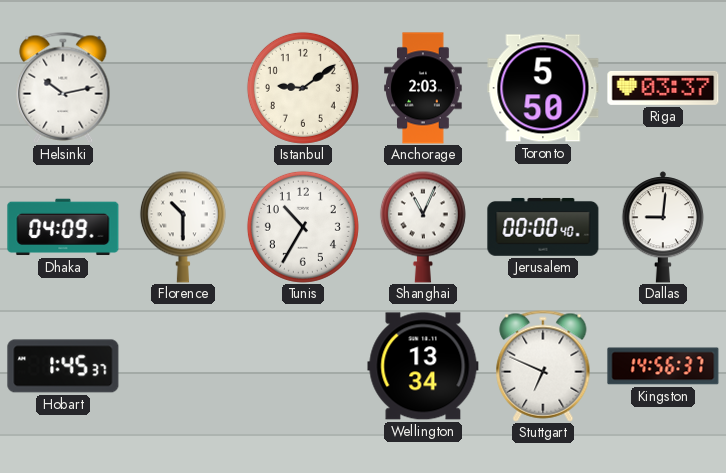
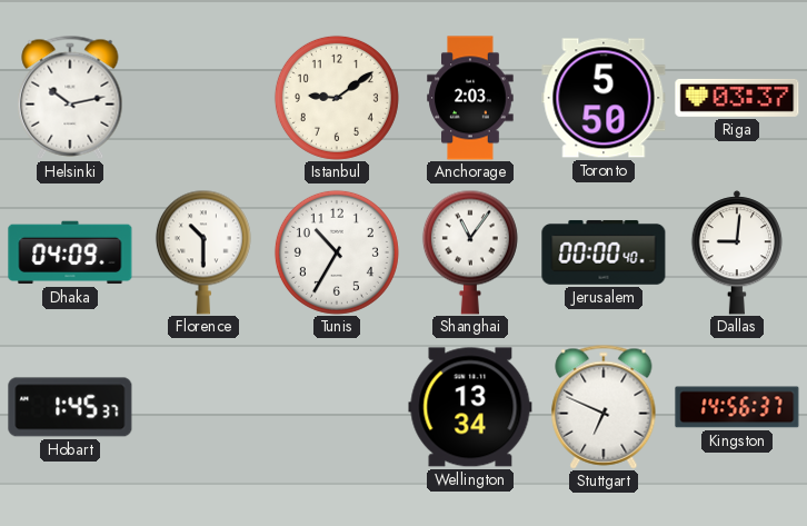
Shanghai: 11:04 -> 11:06 (470, 252)
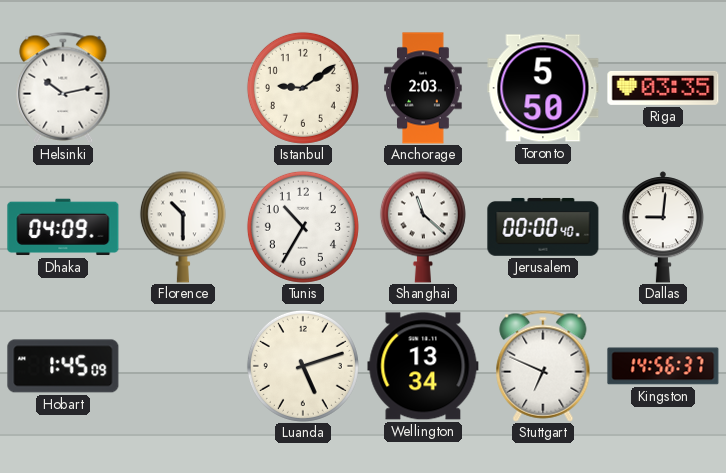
Riga: 03:37 -> 03:35 (663, 88)
Shanghai: 11:06 -> 11:22 (423, 227)
Hobart: 1:45:37 -> 1:45:09 (63, 366)
Luanda: none -> 5:12 (303, 366)
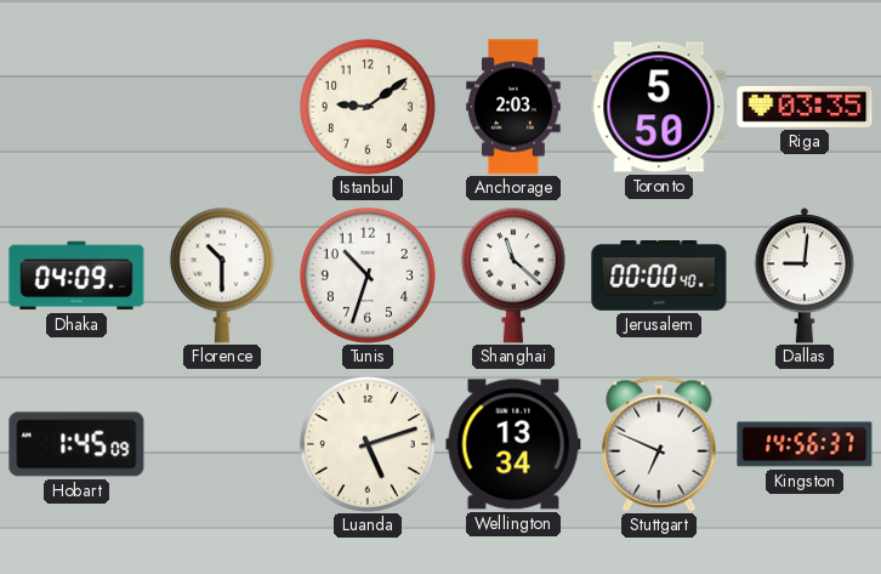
Helsinki: 10:13 -> none (63, 88)
Tunis: 10:35 -> 10:33 (368, 275)
